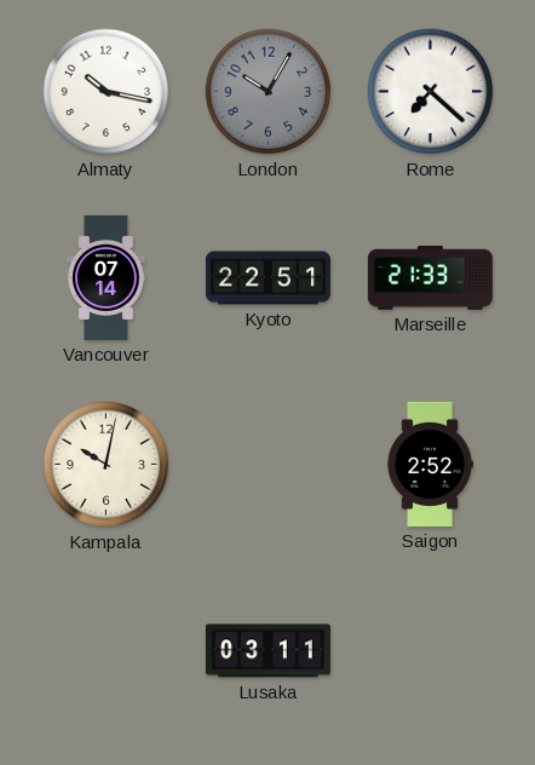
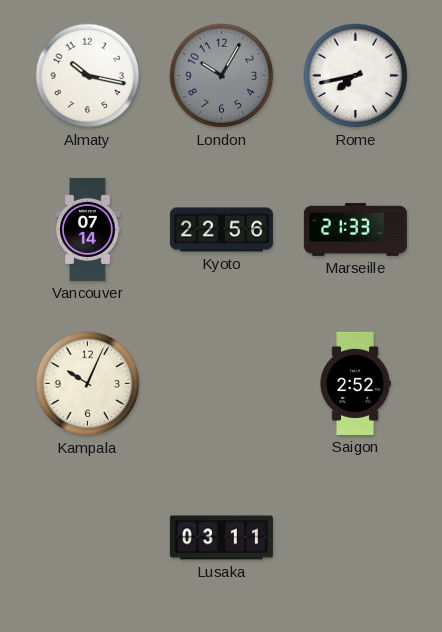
Rome: 7:22 -> 7:43 (356, 76)
Kyoto: 22:51 -> 22:56 (221, 230)
Kampala: 10:02 -> 10:04 (88, 384)
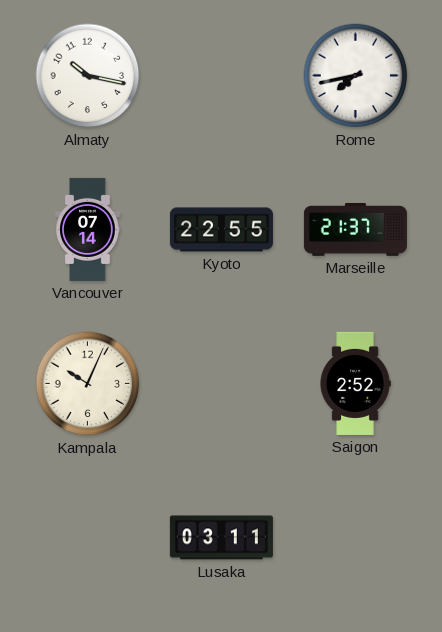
London: 10:05 -> none (222, 76)
Kyoto: 22:56 -> 22:55 (221, 230)
Marseille: 21:33 -> 21:37 (355, 229)
